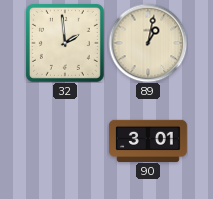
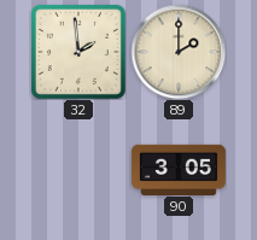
89: 1:02 -> 2:00 (179, 52)
90: 3:01 -> 3:05 (179, 169)
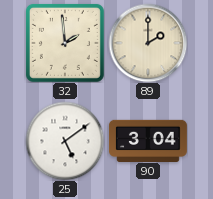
25: none -> 5:09 (65, 141)
90: 3:05 -> 3:04 (148, 140)
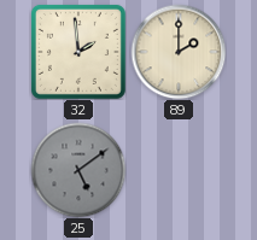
25 dial: white -> grey (78, 170)
90: 3:04 -> none (148, 140)
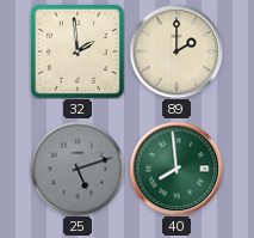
25: 5:09 -> 5:12 (78, 169)
40: none -> 7:59 (176, 169)
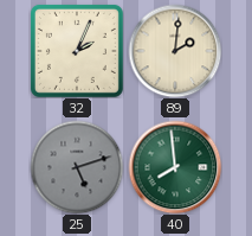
32: 1:59 -> 2:04 (77, 51)
89: 2:00 -> 2:01 (175, 51)
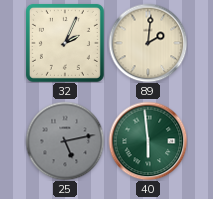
25: 5:12 -> 5:13 (65, 141)
40: 7:59 -> 5:59 (148, 141)
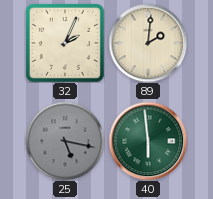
25: 5:13 -> 5:17 (65, 141)
